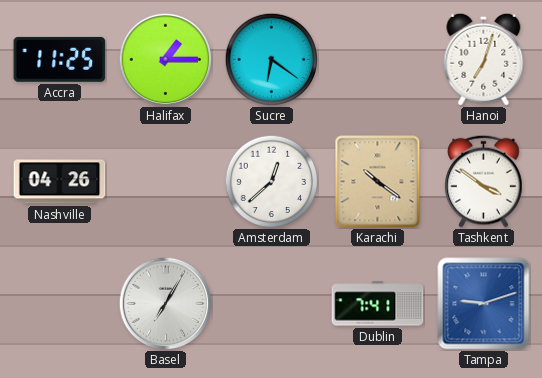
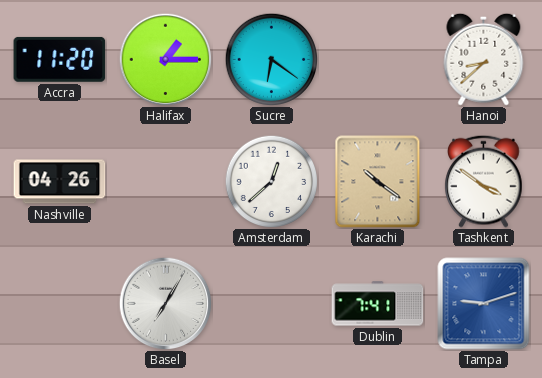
Accra: 11:25 -> 11:20 (60, 59)
Hanoi: 7:03 -> 8:38 (484, 59)
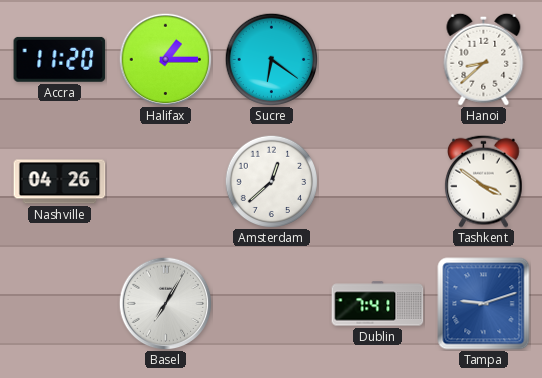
Karachi: 10:21 -> none (378, 182)
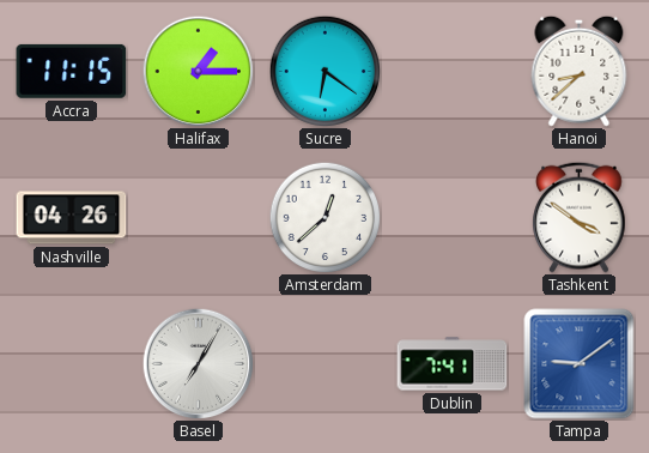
Accra: 11:20 -> 11:15 (72, 71)
Tampa: 9:12 -> 9:09 (580, 364)
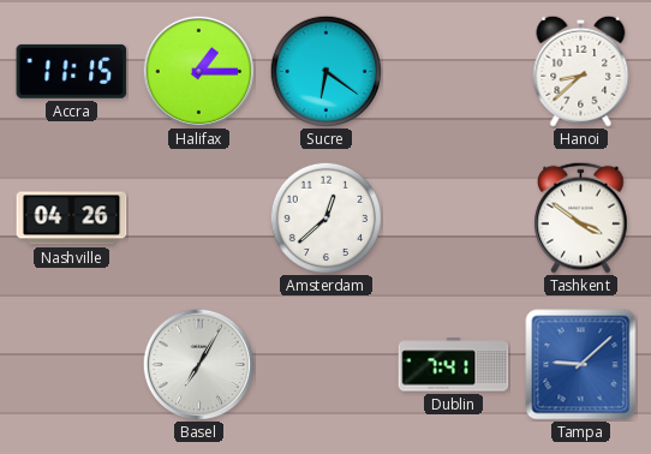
Tampa: 9:09 -> 9:08 (581, 365)
